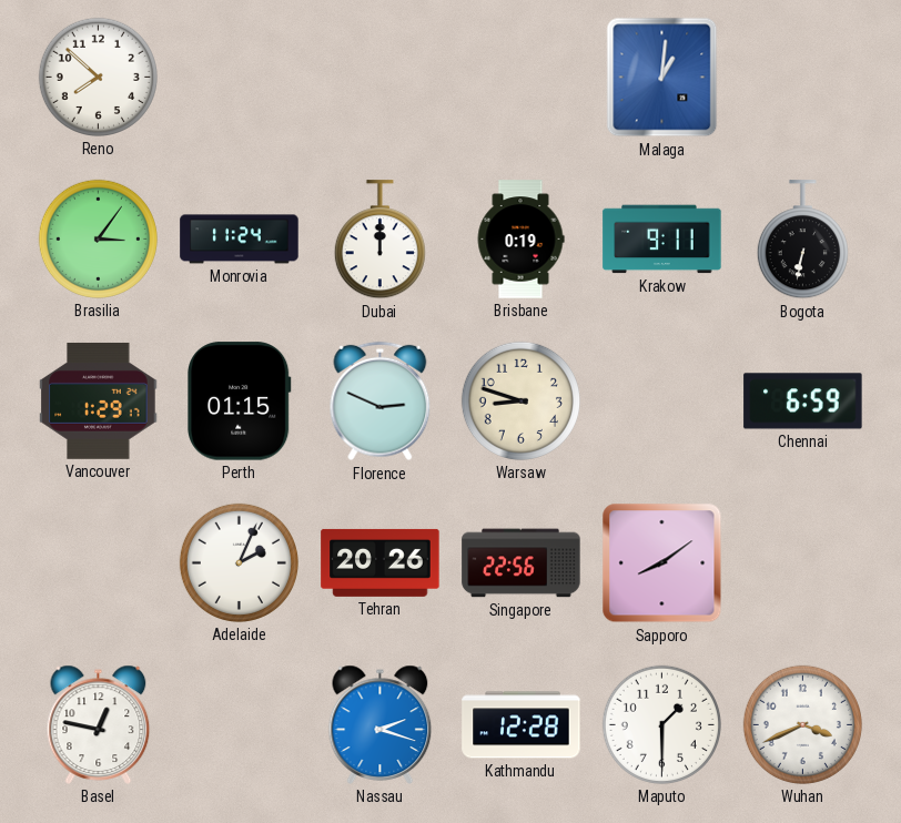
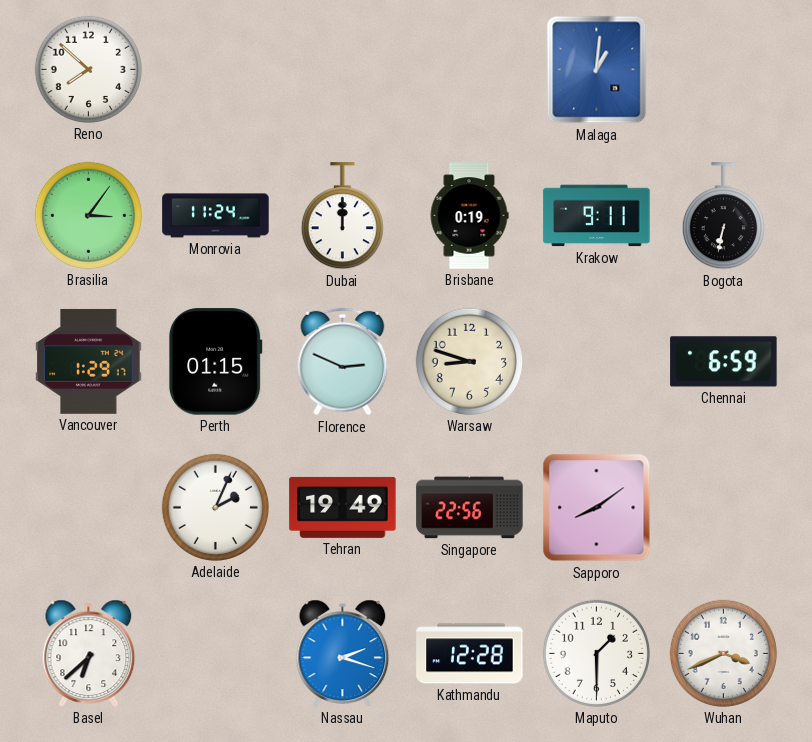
Tehran: 20:26 -> 19:49 (343, 507)
Basel: 12:47 -> 6:38 (89, 653)
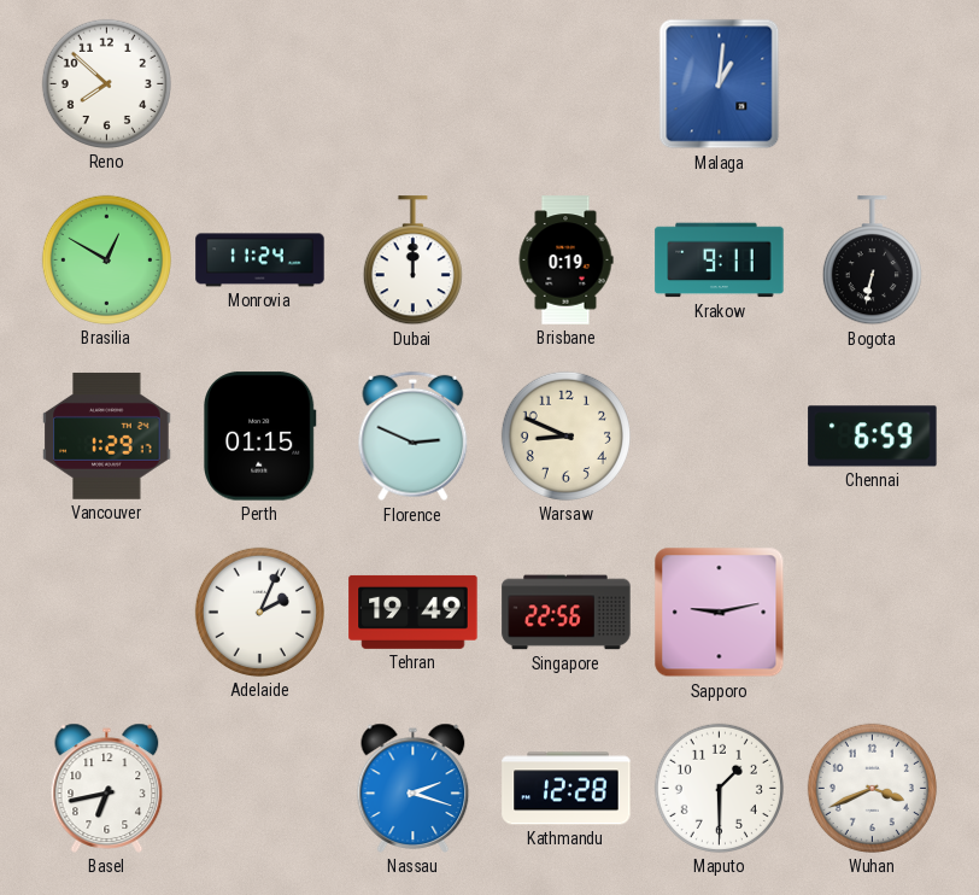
Brasilia: 3:06 -> 12:50 (106, 259)
Warsaw: 8:48 -> 8:49 (565, 435)
Sapporo: 8:09 -> 9:13 (720, 613)
Basel: 6:38 -> 6:43 (107, 788)
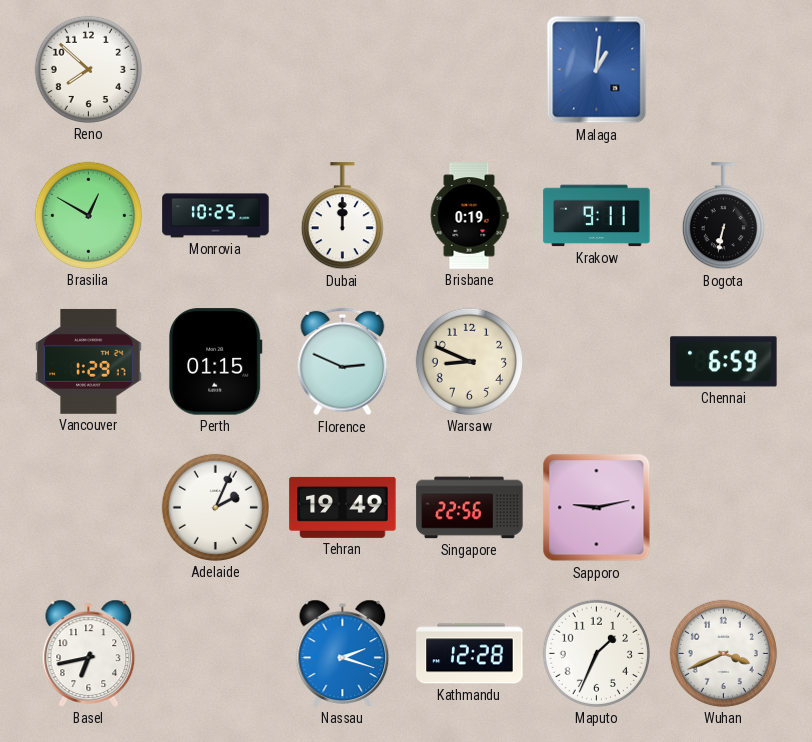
Monrovia: 11:24 -> 10:25 (216, 216)
Maputo: 1:30 -> 1:34 (596, 653)
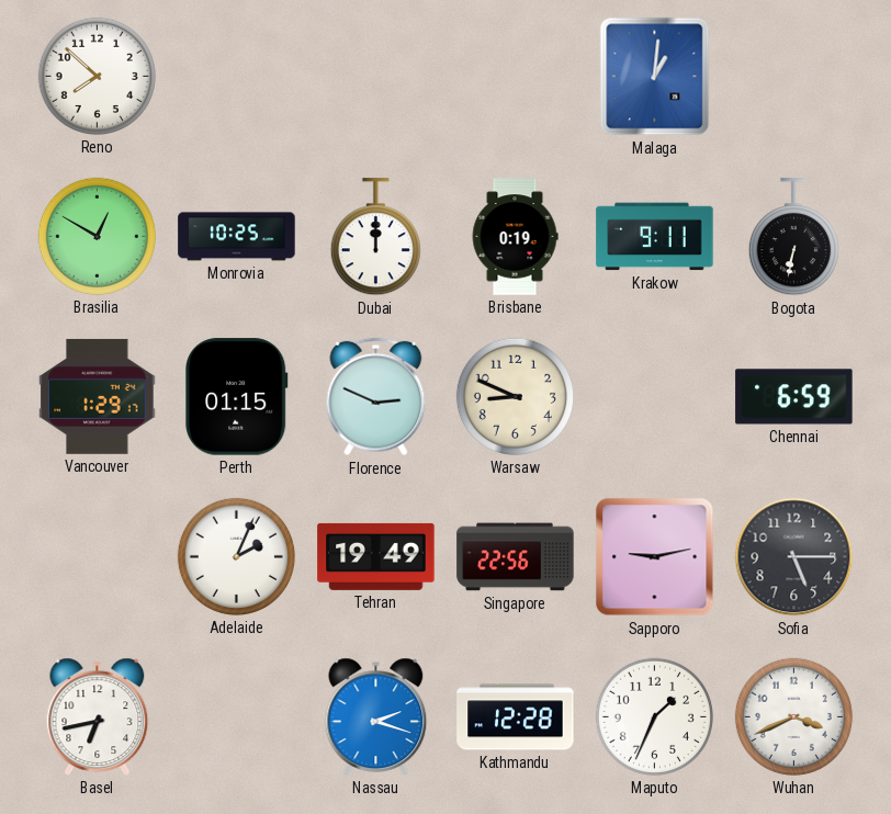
Sofia: none -> 5:15 (794, 557)
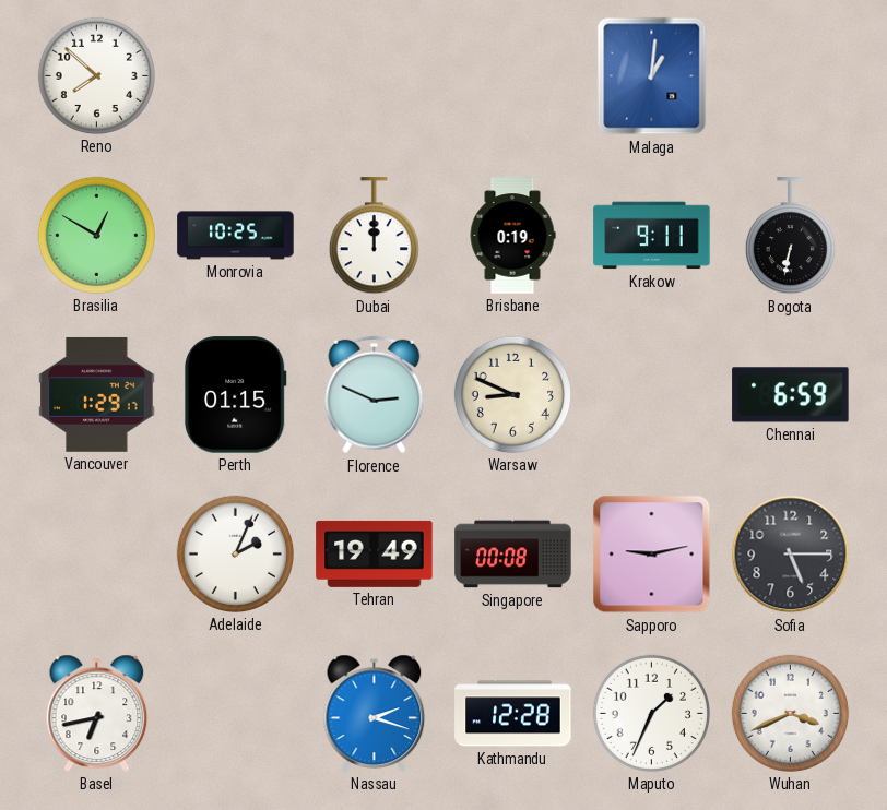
Singapore: 22:56 -> 00:08 (513, 555)
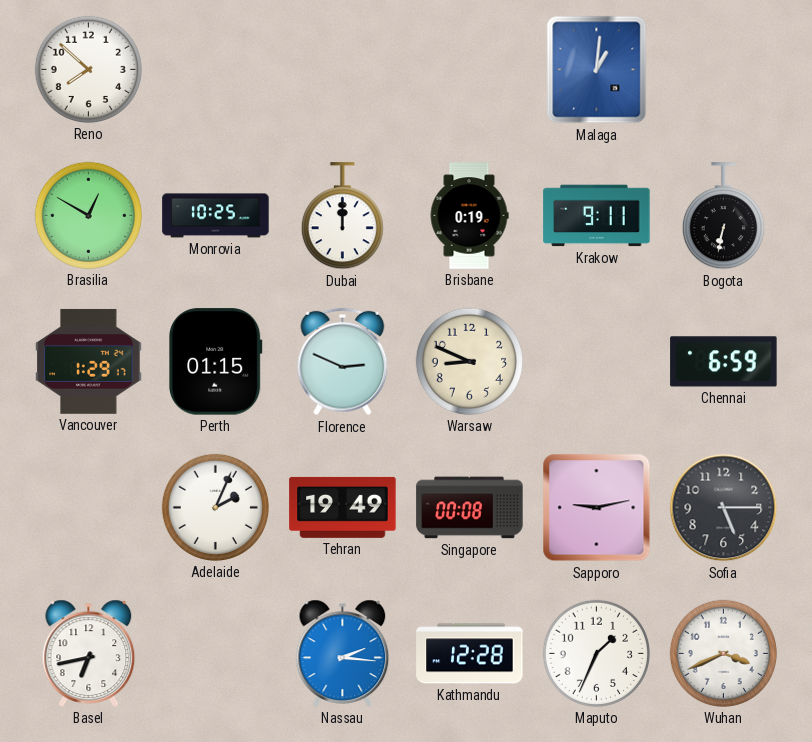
Nassau: 2:18 -> 2:16 (343, 653)
